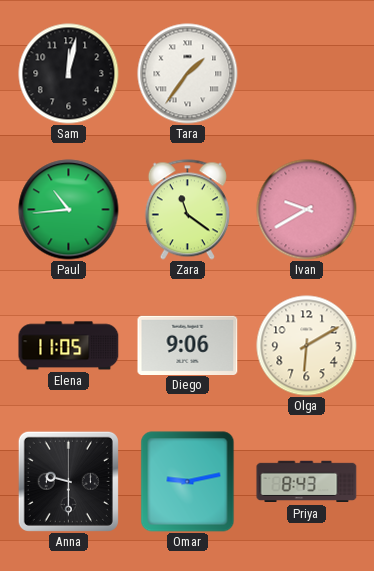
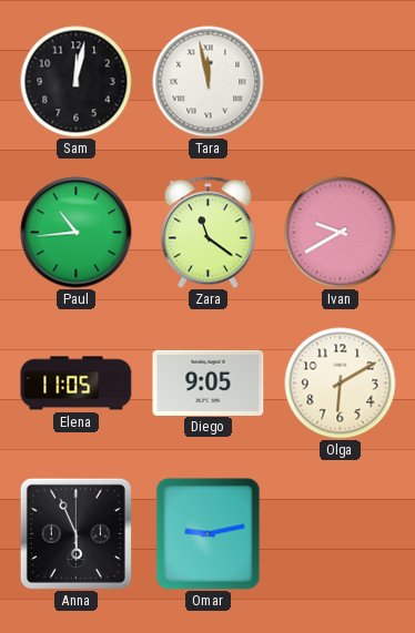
Tara: 1:36 -> 11:58 (209, 82)
Diego: 9:06 -> 9:05 (209, 382)
Anna: 9:30 -> 5:56 (75, 533)
Priya: 8:43 -> none (307, 482)
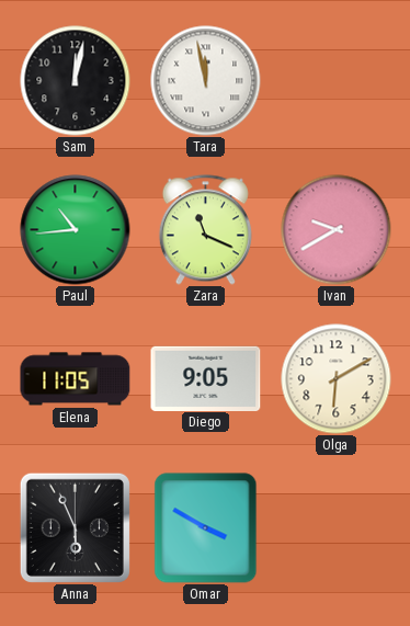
Zara: 11:21 -> 11:19 (205, 230)
Omar: 9:13 -> 3:50 (206, 528)
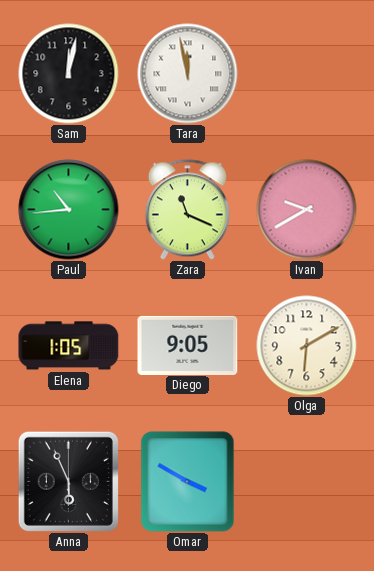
Elena: 11:05 -> 1:05 (69, 346)
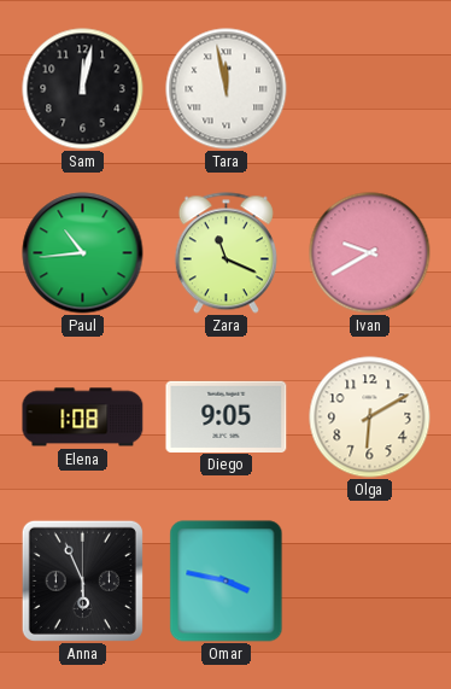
Elena: 1:05 -> 1:08 (83, 418)
Omar: 3:50 -> 3:47 (227, 582)
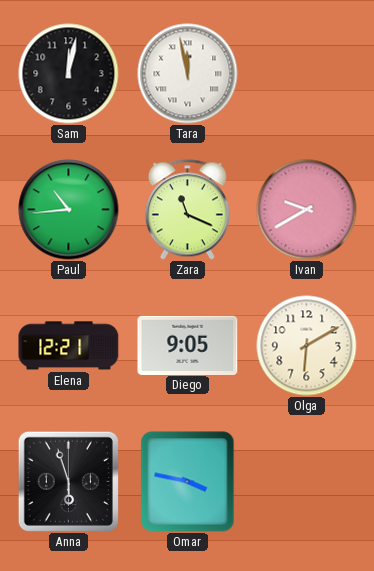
Elena: 1:08 -> 12:21 (69, 346)
Anna: 5:56 -> 5:57 (68, 481)
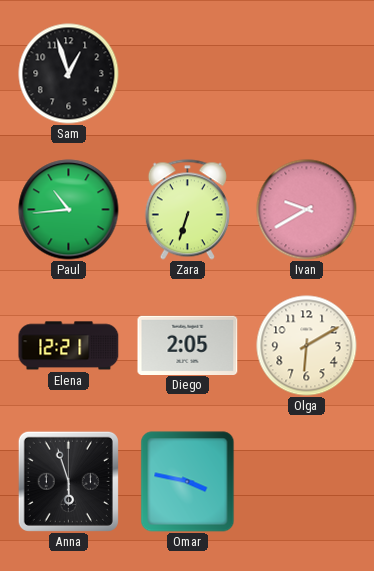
Sam: 12:02 -> 12:57 (69, 74)
Tara: 11:58 -> none (188, 74)
Zara: 11:19 -> 6:33 (187, 210)
Diego: 9:05 -> 2:05 (188, 345)
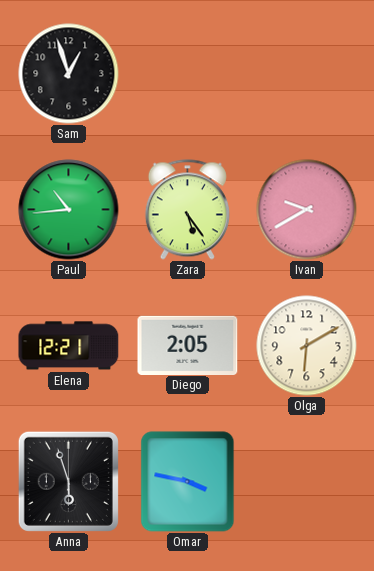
Zara: 6:33 -> 5:24 (187, 210)
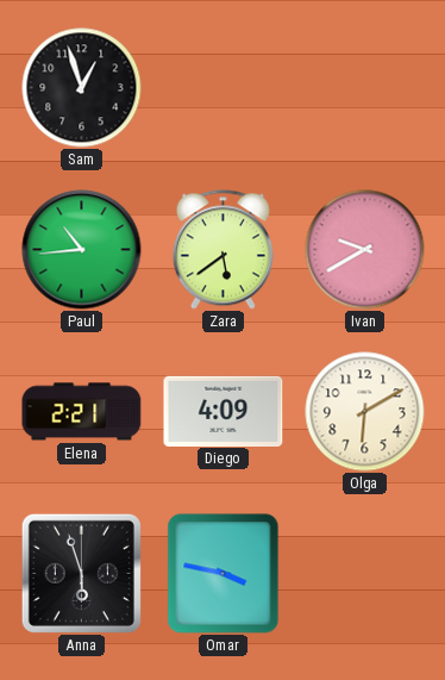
Zara: 5:24 -> 5:39 (223, 250)
Elena: 12:21 -> 2:21 (82, 412)
Diego: 2:05 -> 4:09 (224, 411)
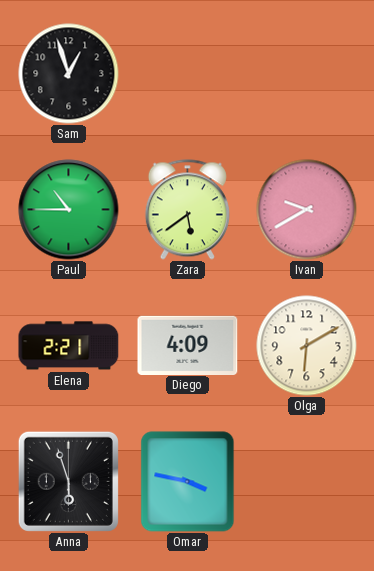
Paul: 10:44 -> 10:45 (69, 210)
